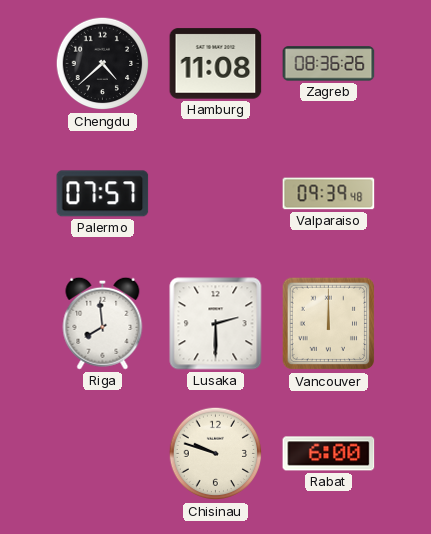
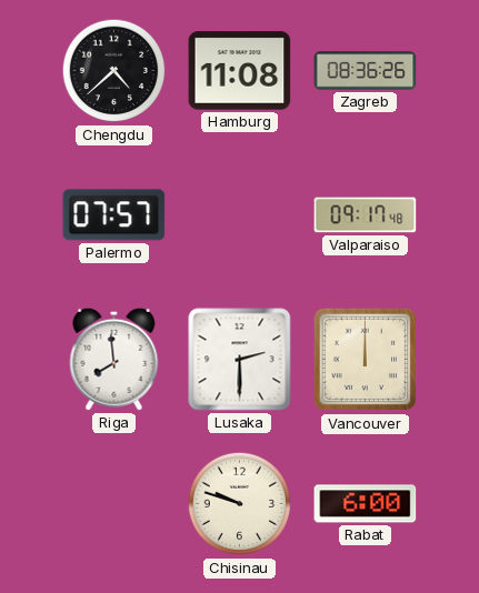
Valparaiso: 09:39 -> 09:17 (366, 215)
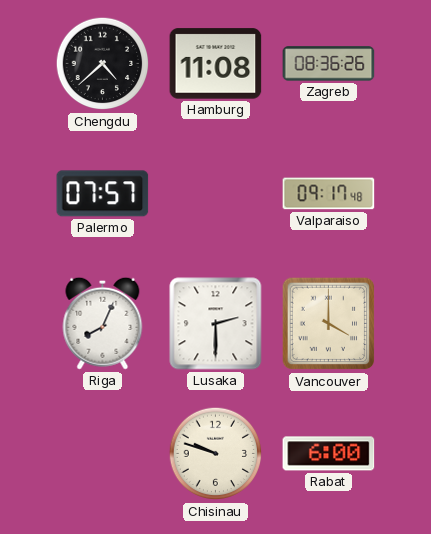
Riga: 7:59 -> 8:04 (103, 323)
Vancouver: 12:00 -> 4:00 (329, 324)
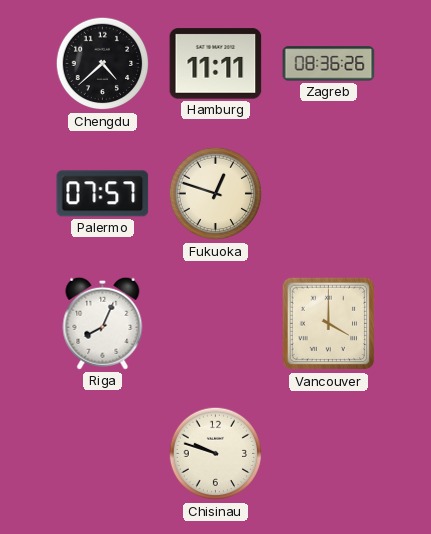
Hamburg: 11:08 -> 11:11 (216, 64)
Fukuoka: none -> 12:48 (216, 194)
Valparaiso: 09:17 -> none (329, 194)
Lusaka: 2:30 -> none (216, 324)
Rabat: 6:00 -> none (329, 454)
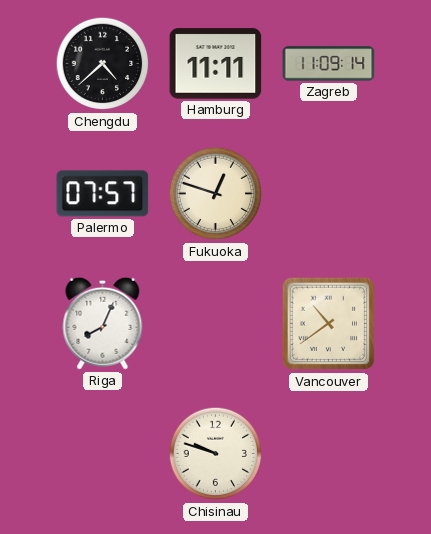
Zagreb: 08:36 -> 11:09 (329, 64)
Vancouver: 4:00 -> 10:39 (329, 324)
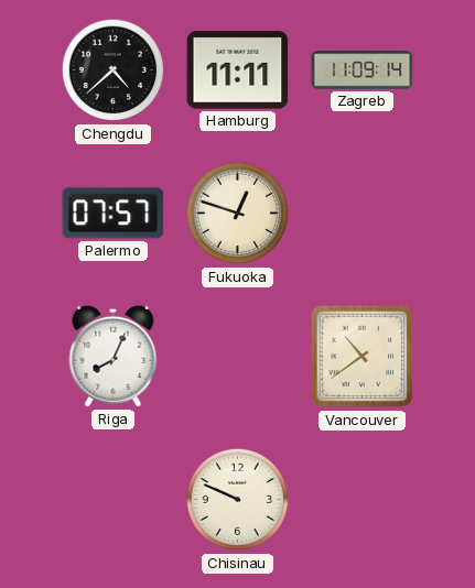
Chisinau: 9:48 -> 9:49 (238, 500)
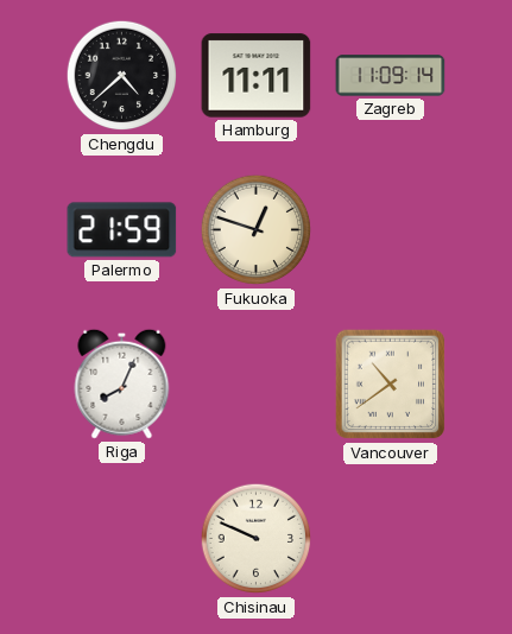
Palermo: 07:57 -> 21:59 (122, 230)
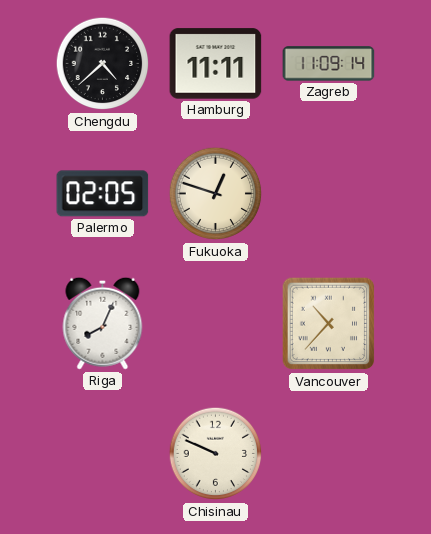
Palermo: 21:59 -> 02:05 (103, 194)
Vancouver: 10:39 -> 10:37 (329, 324)
